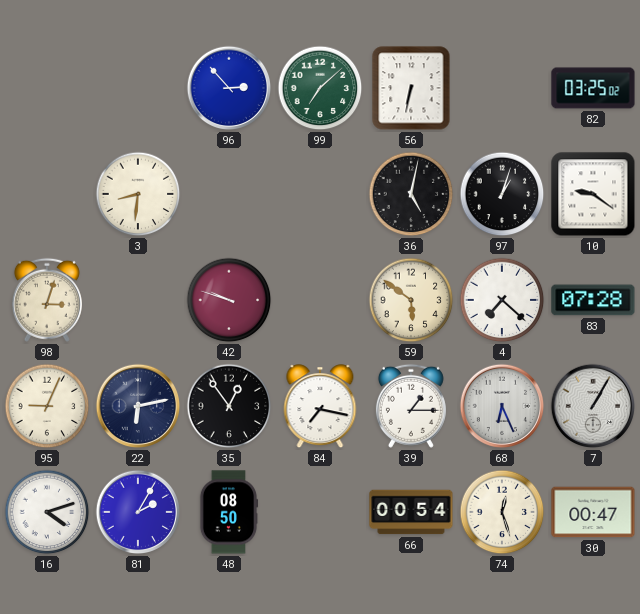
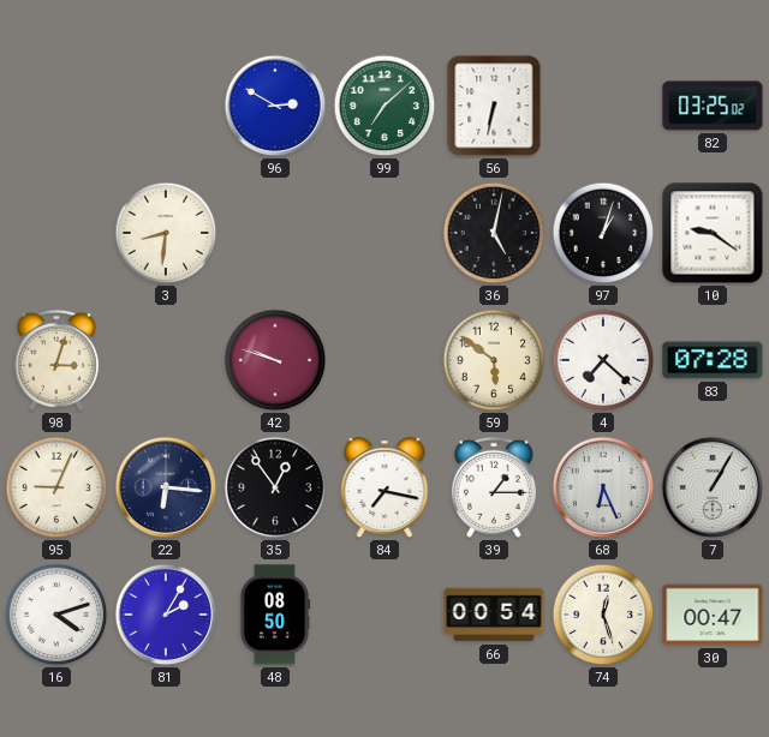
96: 2:53 -> 2:50 (275, 106)
22: 6:13 -> 6:16 (166, 487)
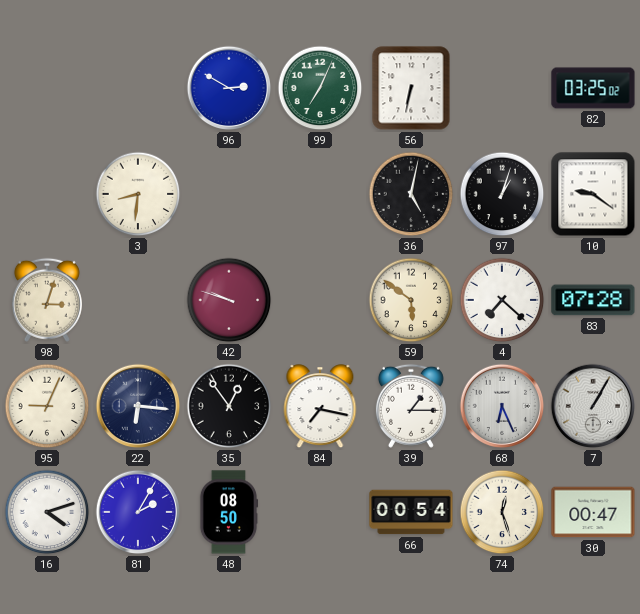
99: 7:08 -> 7:04 (320, 88)
